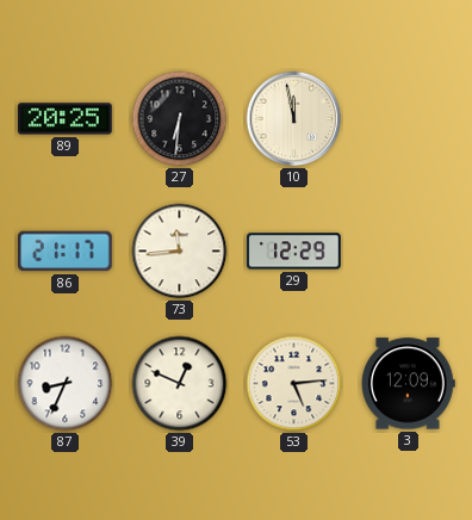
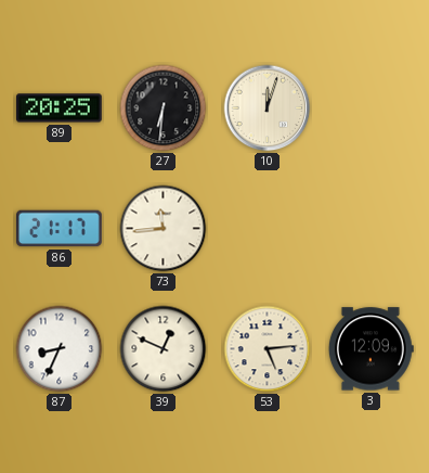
10: 11:58 -> 12:03 (268, 108)
29: 12:29 -> none (294, 252)
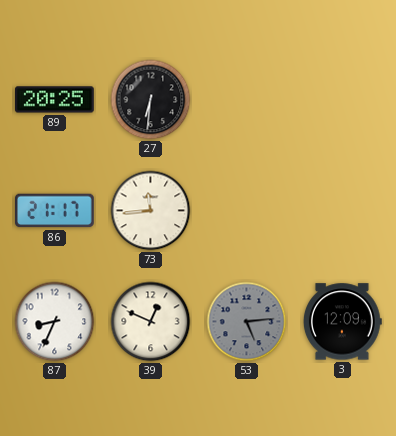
10: 12:03 -> none (268, 108)
53 dial: cream -> grey (247, 322)
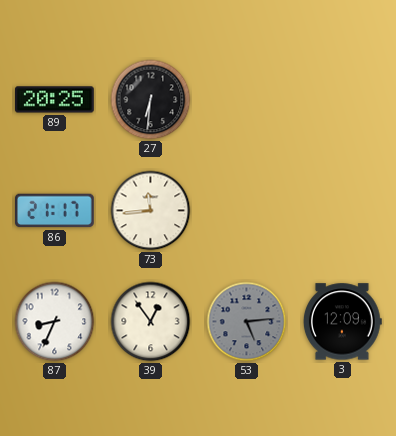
39: 12:49 -> 12:54 (151, 322)
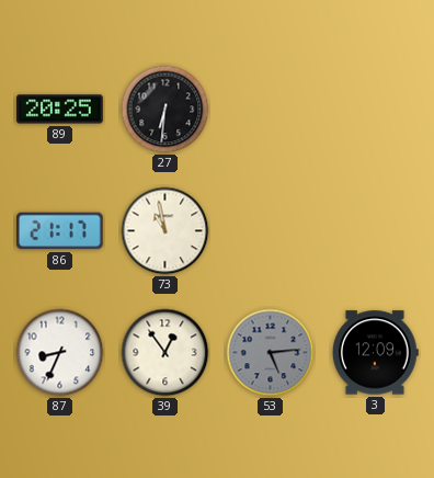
73: 11:44 -> 10:58 (165, 231)
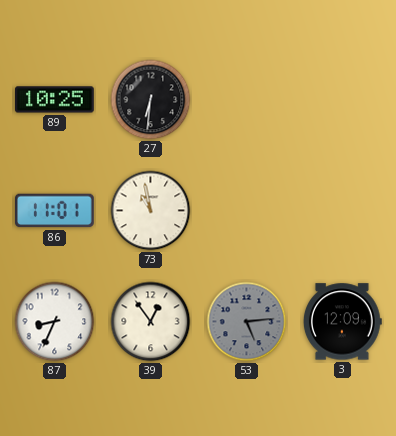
89: 20:25 -> 10:25 (55, 100)
86: 21:17 -> 11:01 (55, 211)
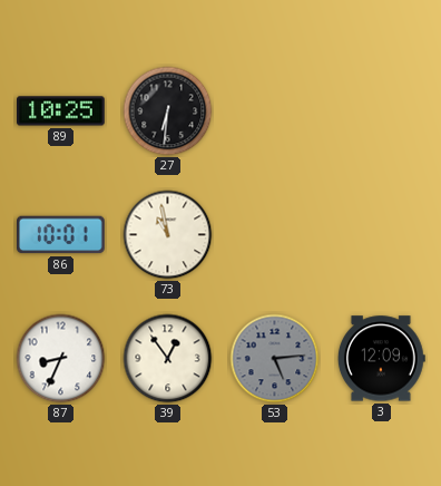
86: 11:01 -> 10:01 (61, 235)
